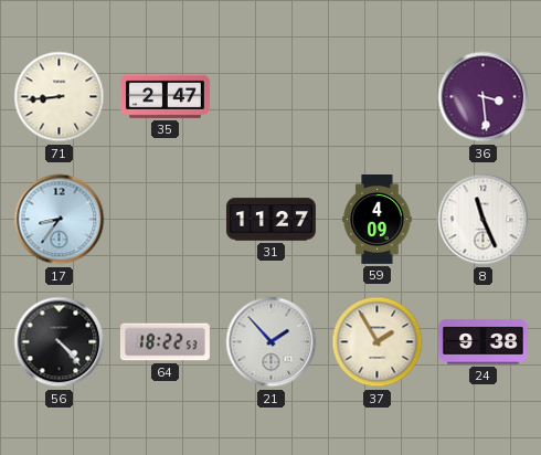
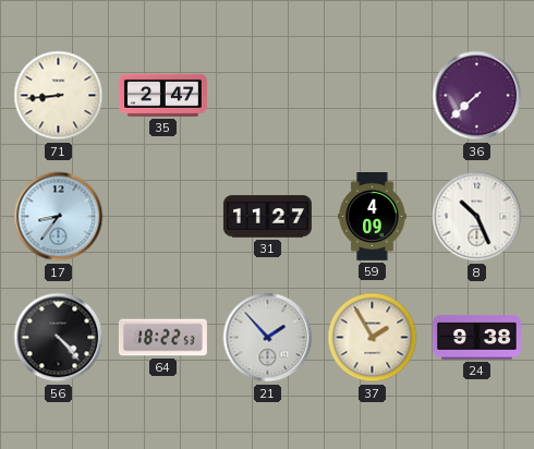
36: 3:29 -> 7:38 (477, 96)
8: 11:26 -> 10:26 (477, 217)
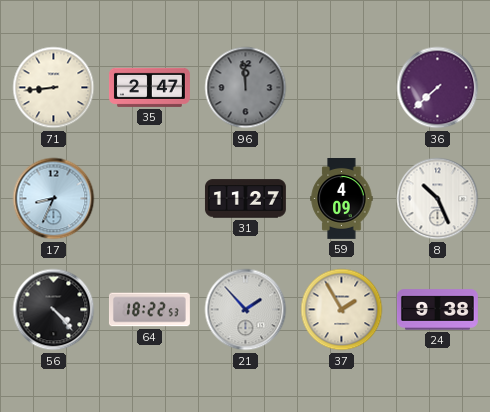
96: none -> 11:59 (246, 88)
17: 8:36 -> 8:34 (54, 199)
